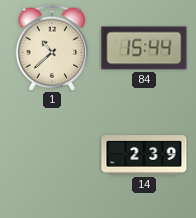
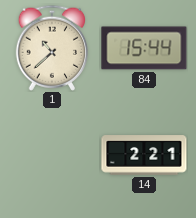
14: 2:39 -> 2:21 (144, 155)
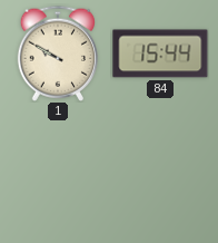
1: 10:38 -> 9:50 (58, 54)
14: 2:21 -> none (144, 155)
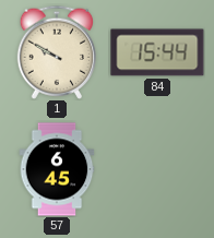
57: none -> 6:45 (57, 169)
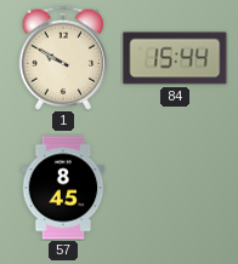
57: 6:45 -> 8:45 (63, 188)
